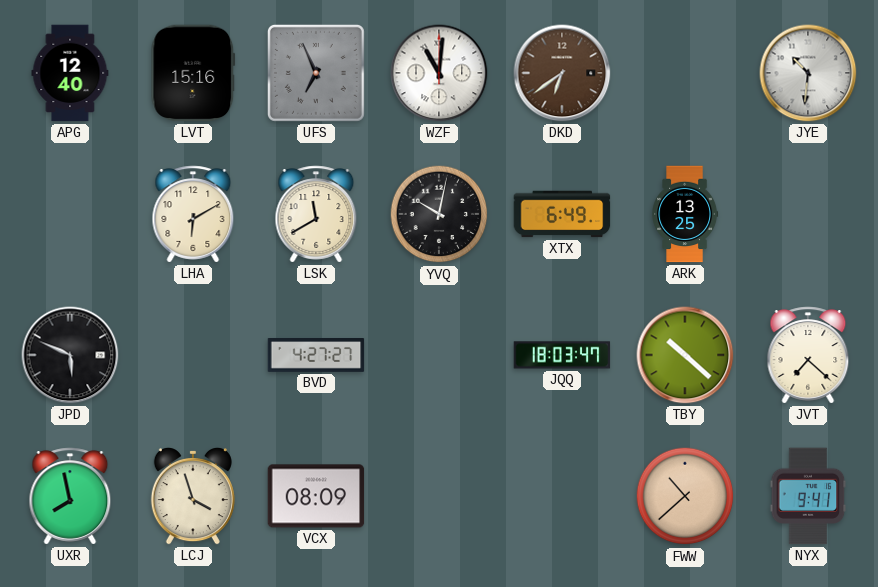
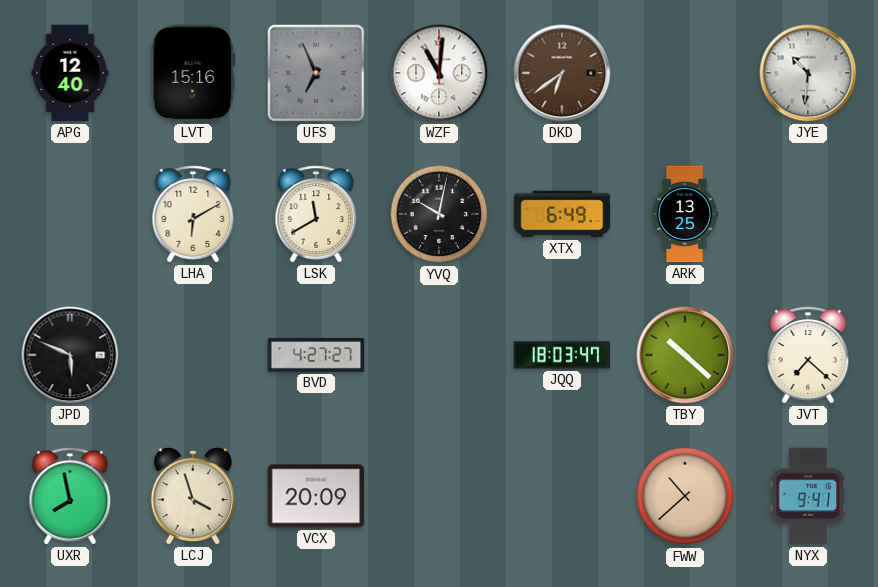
VCX: 08:09 -> 20:09 (316, 496)
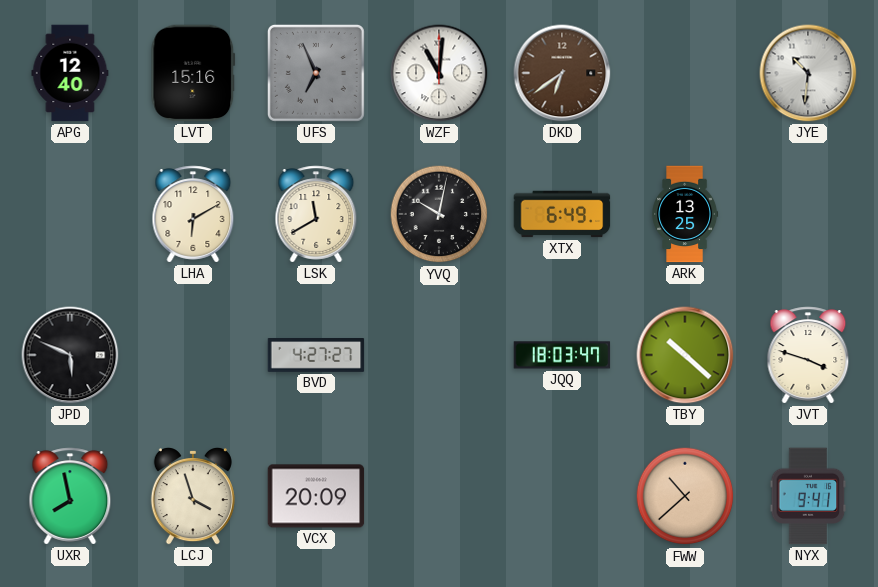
JVT: 7:22 -> 3:48 (808, 355)
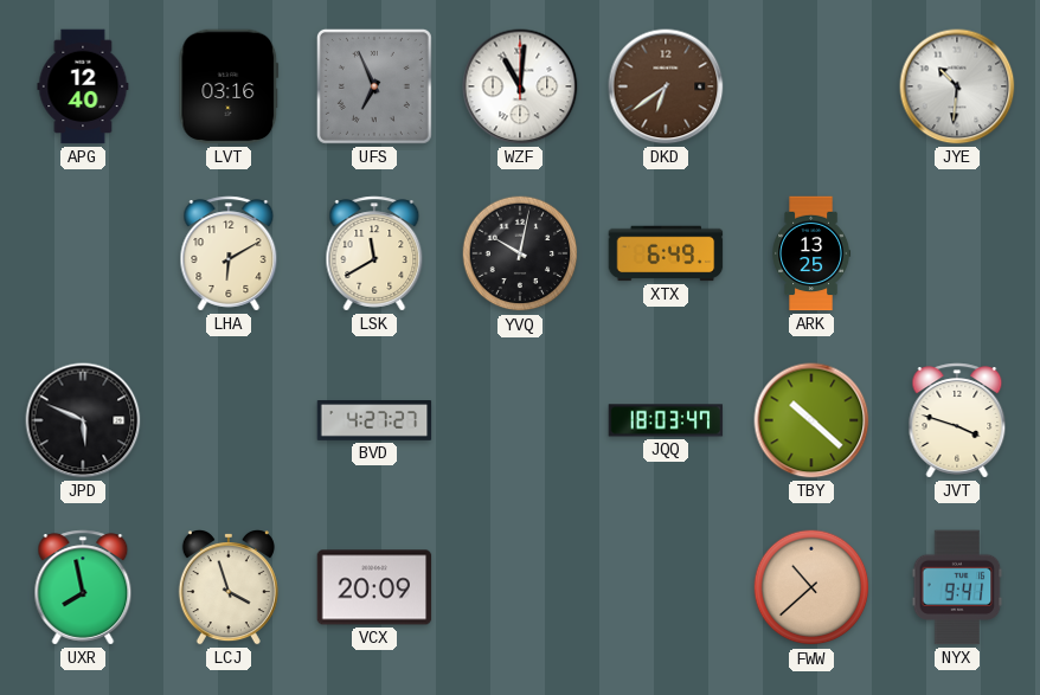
LVT: 15:16 -> 03:16 (229, 86)
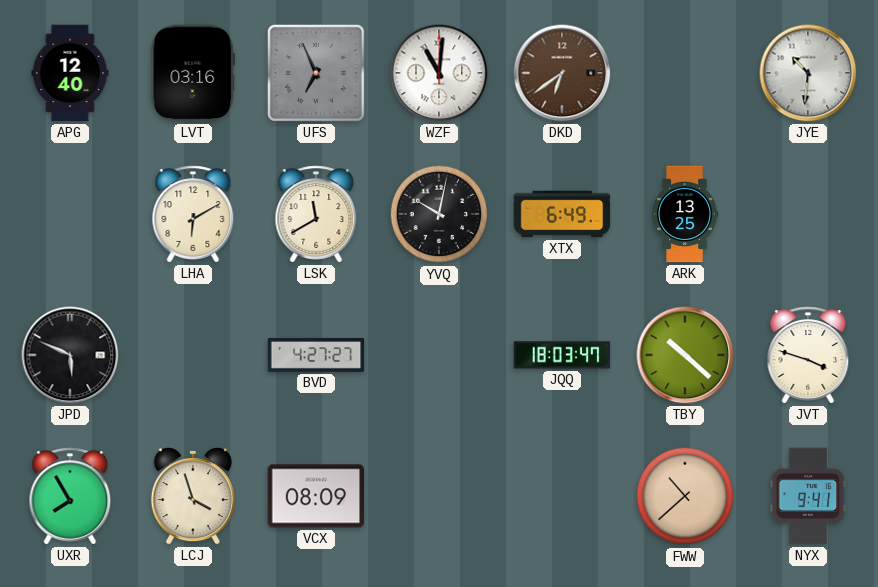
UXR: 7:58 -> 7:55 (70, 496)
VCX: 20:09 -> 08:09 (316, 496)
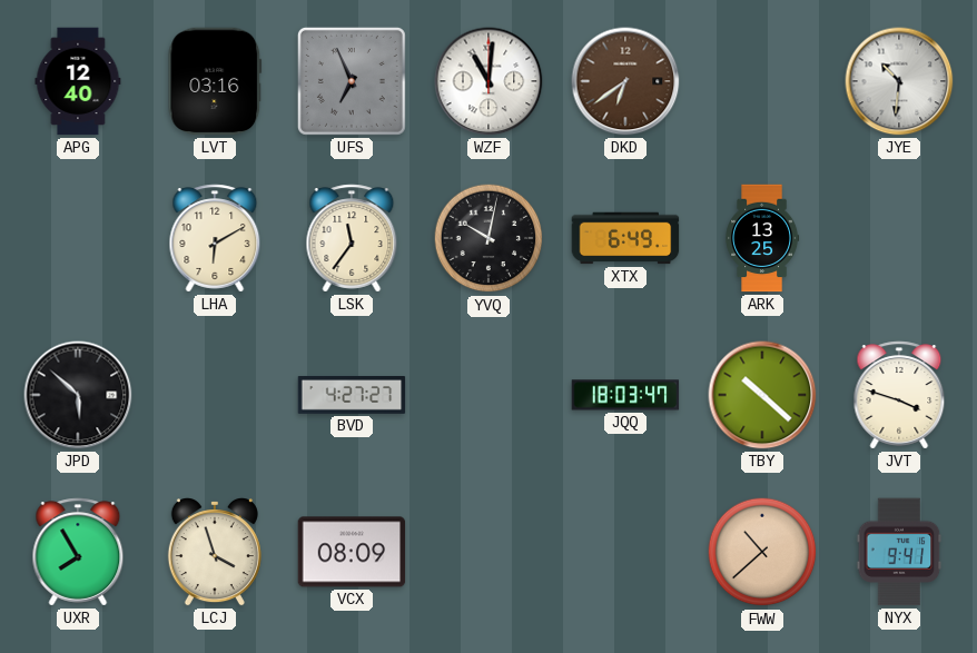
LSK: 11:40 -> 11:36 (352, 238)
JPD: 5:49 -> 5:52 (78, 395)
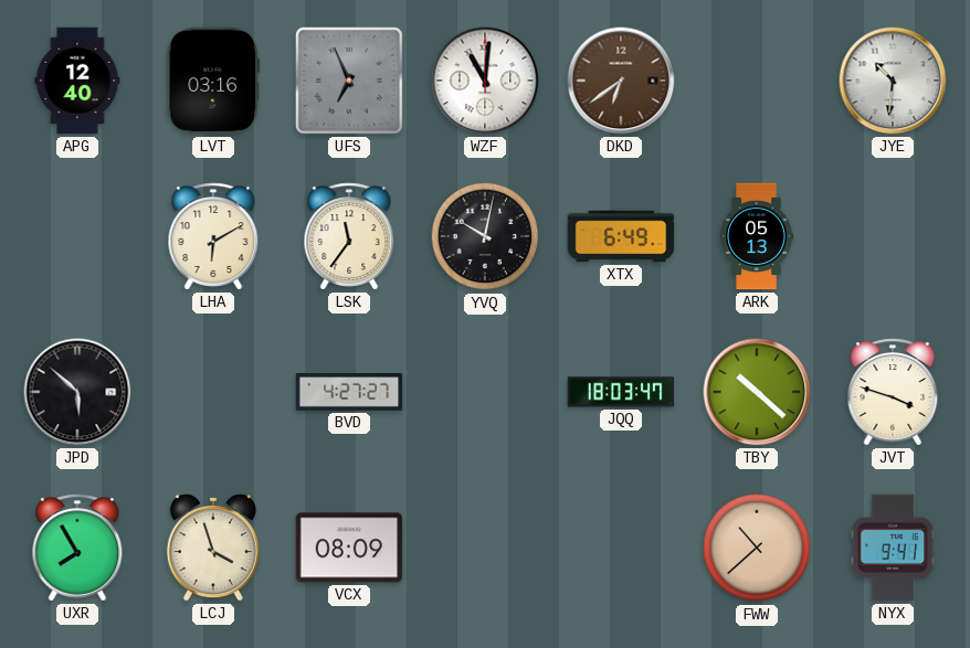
ARK: 13:25 -> 05:13 (757, 236)
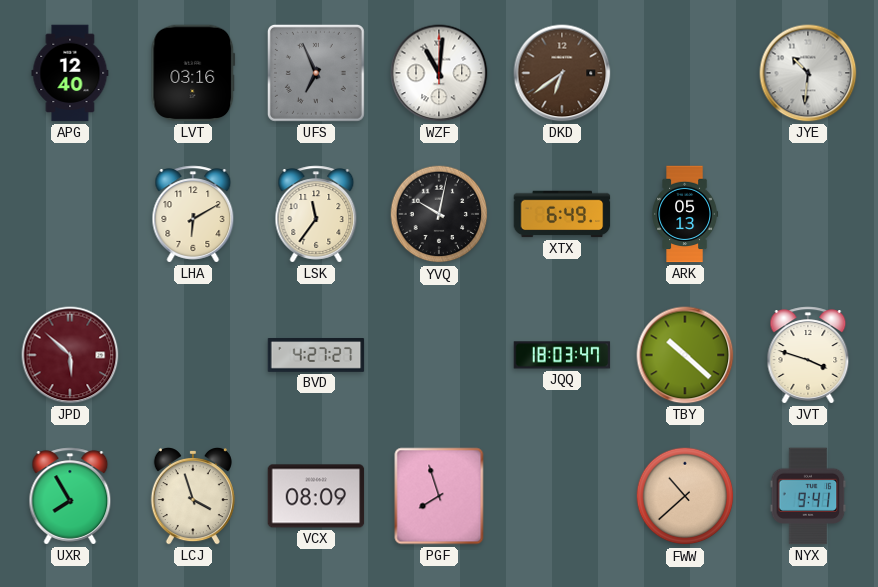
JPD dial: black -> burgundy (70, 355)
PGF: none -> 7:57 (439, 496)
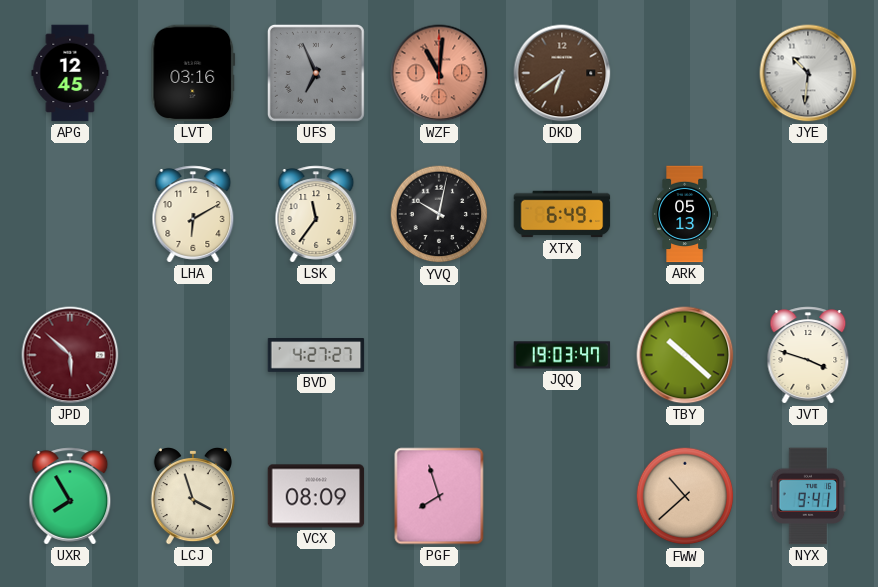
APG: 12:40 -> 12:45 (70, 73)
WZF dial: white -> salmon (439, 73)
JQQ: 18:03 -> 19:03 (562, 355)
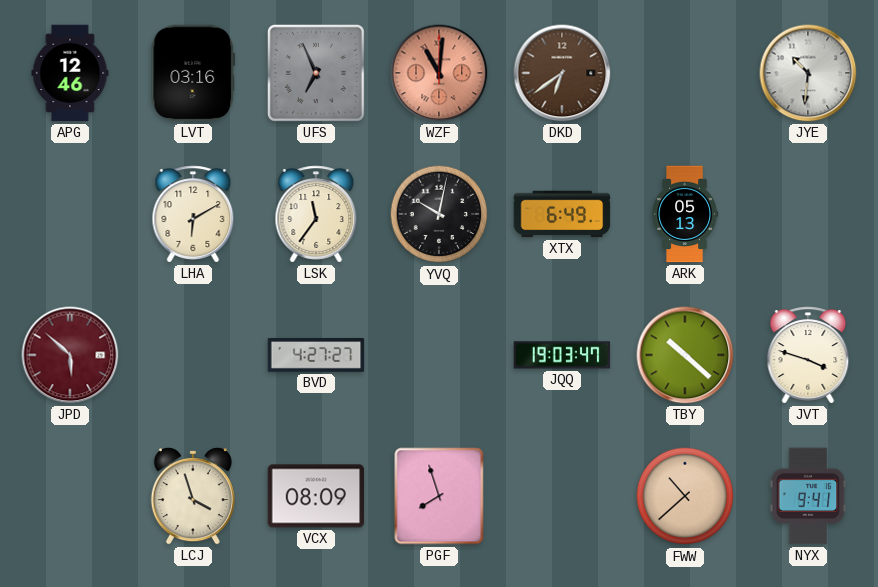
APG: 12:45 -> 12:46 (70, 73)
UXR: 7:55 -> none (70, 496)
